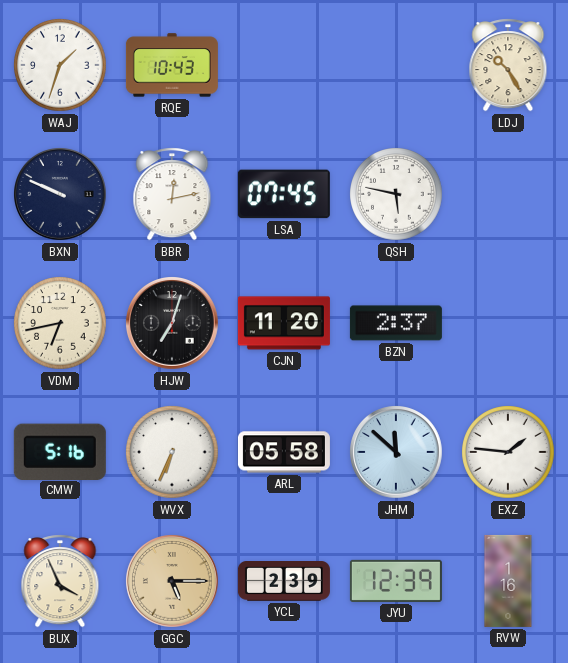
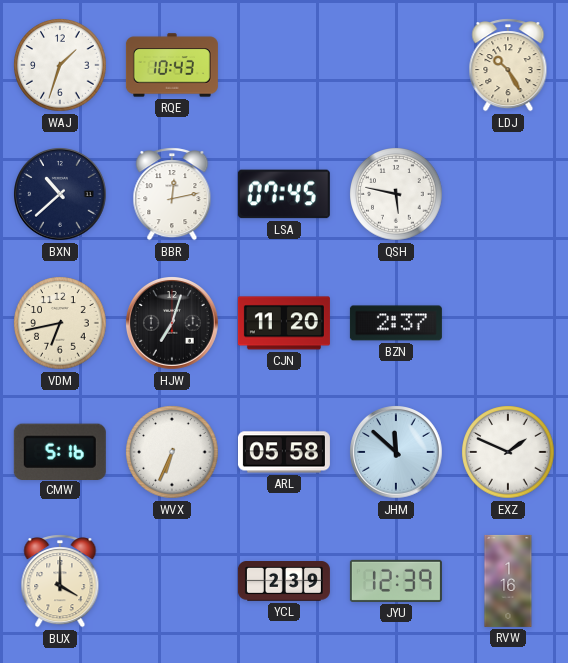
BXN: 9:49 -> 10:38 (61, 195)
EXZ: 1:46 -> 1:49 (508, 452)
BUX: 3:56 -> 4:00 (60, 581)
GGC: 5:15 -> none (173, 582)
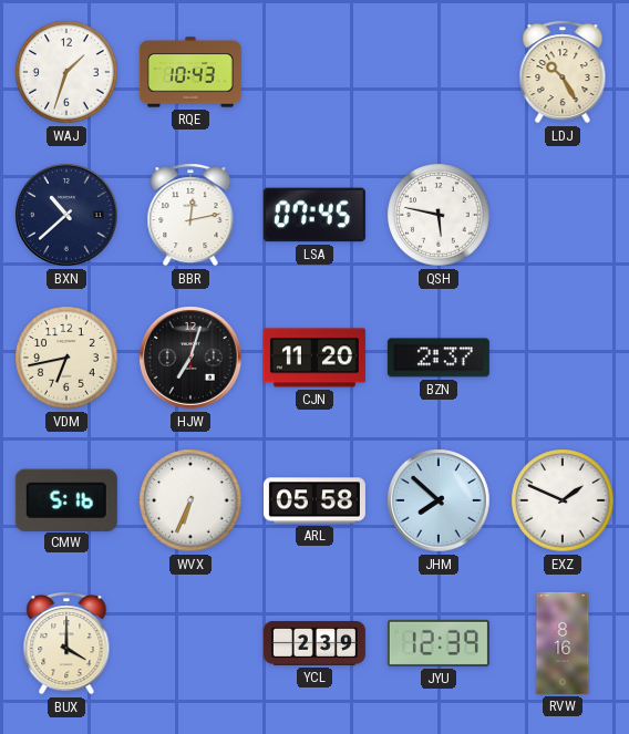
JHM: 11:52 -> 7:52 (440, 502)
RVW: 1:16 -> 8:16 (563, 643)
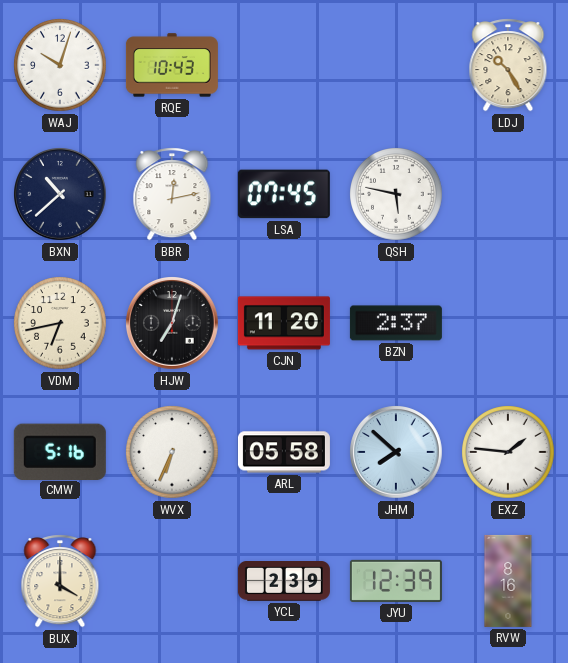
WAJ: 1:33 -> 10:03 (60, 65)
EXZ: 1:49 -> 1:46 (508, 452)
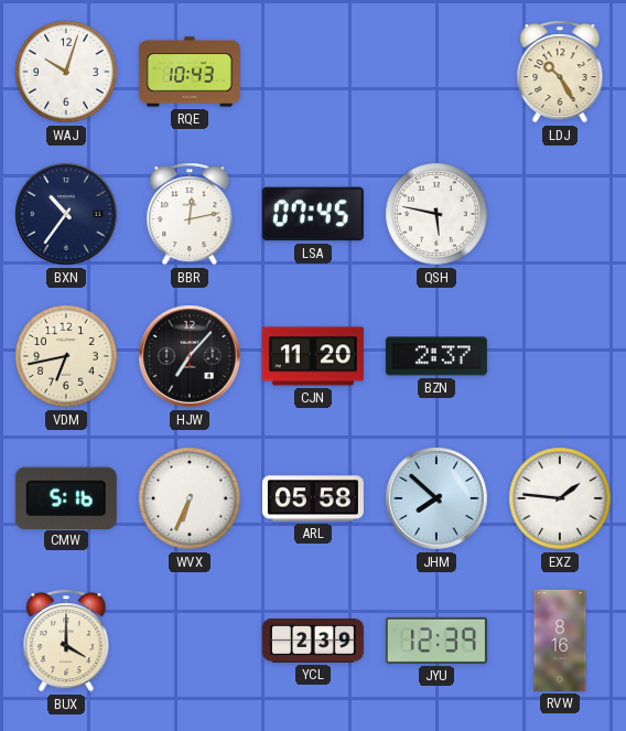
BXN: 10:38 -> 10:36 (67, 215)
HJW: 7:03 -> 7:07 (191, 357)
